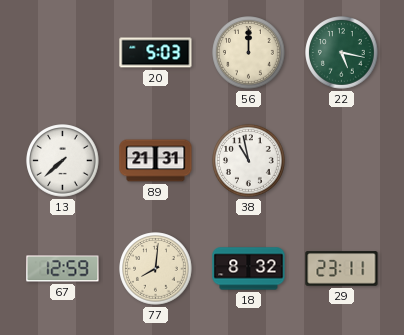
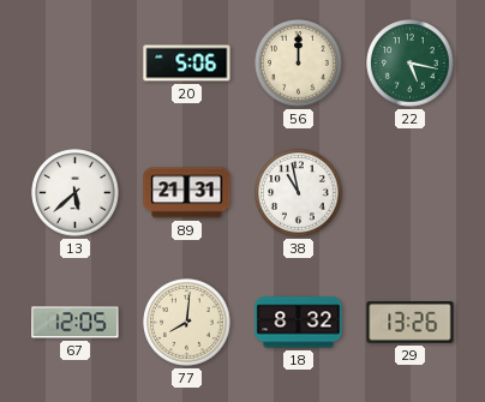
20: 5:03 -> 5:06 (187, 64)
13: 7:38 -> 5:38 (76, 193)
67: 12:59 -> 12:05 (76, 323)
29: 23:11 -> 13:26 (411, 323)
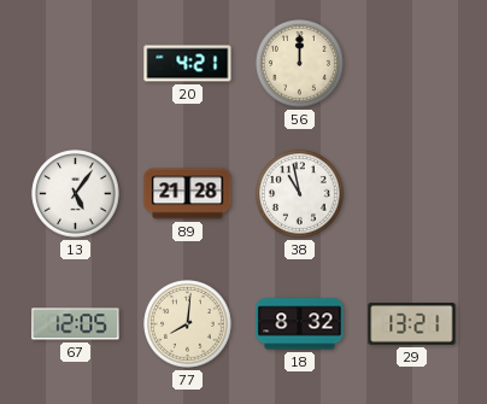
20: 5:06 -> 4:21 (188, 64)
22: 5:17 -> none (411, 64)
13: 5:38 -> 5:06 (76, 194)
89: 21:31 -> 21:28 (188, 194)
29: 13:26 -> 13:21 (412, 324)
